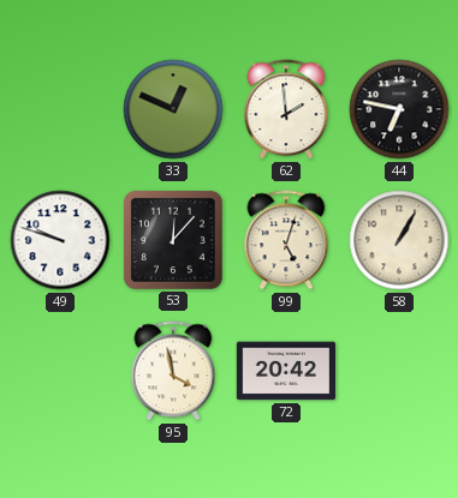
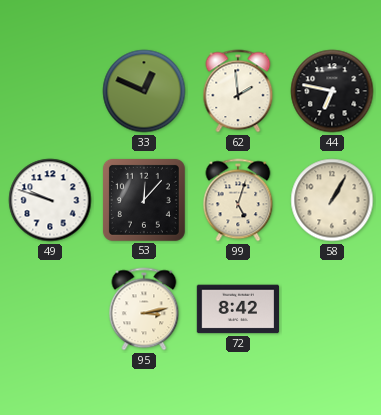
95: 3:58 -> 3:13 (144, 309)
72: 20:42 -> 8:42 (237, 309)
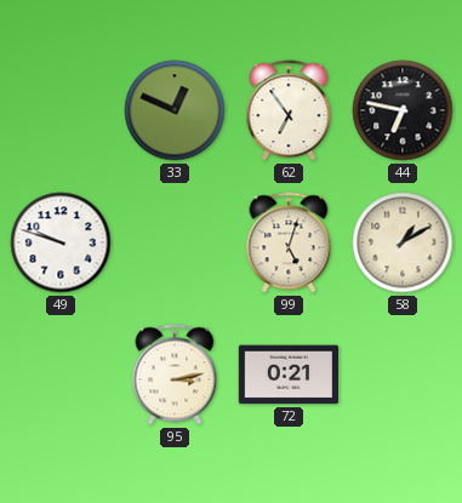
62: 1:59 -> 6:54 (289, 110)
53: 12:07 -> none (144, 200)
58: 1:05 -> 1:10 (403, 242)
72: 8:42 -> 0:21 (287, 375)
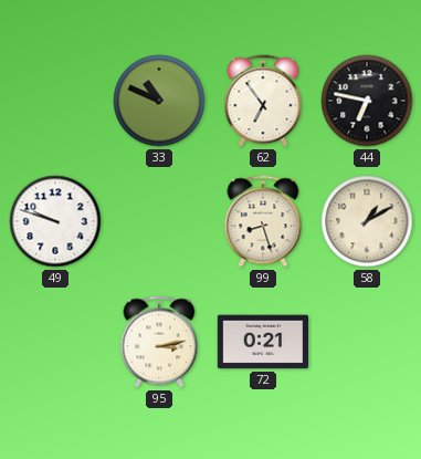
33: 12:49 -> 10:49 (159, 101)
99: 5:03 -> 8:27 (263, 221)
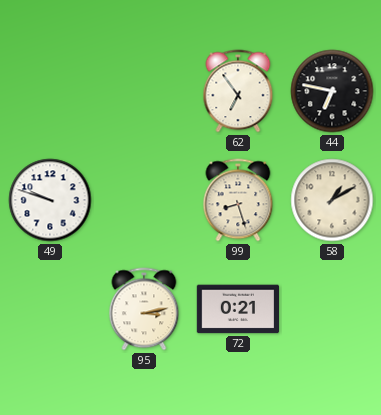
33: 10:49 -> none (159, 101)
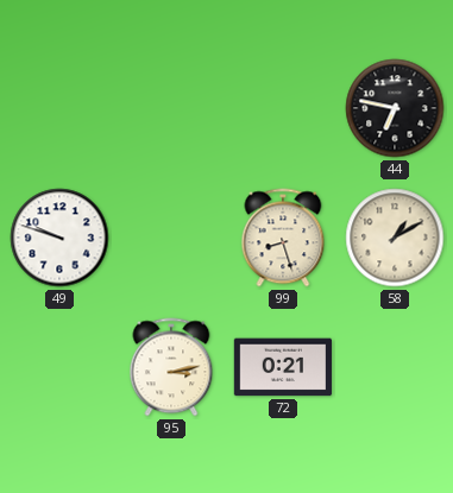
62: 6:54 -> none (238, 91)
